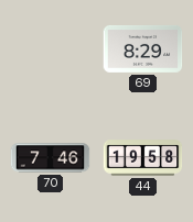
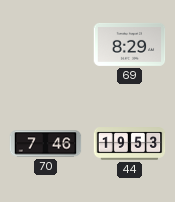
44: 19:58 -> 19:53 (130, 144)
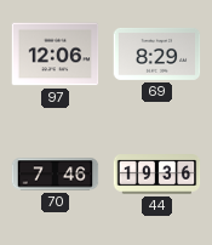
97: none -> 12:06 (56, 55)
44: 19:53 -> 19:36 (157, 175)
